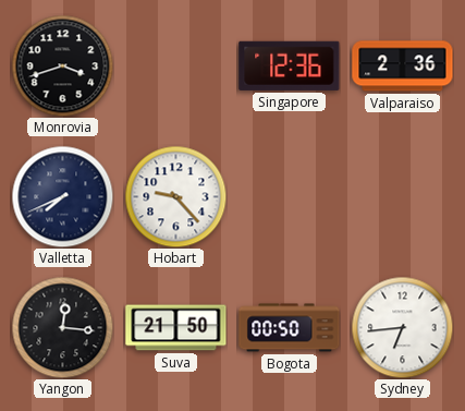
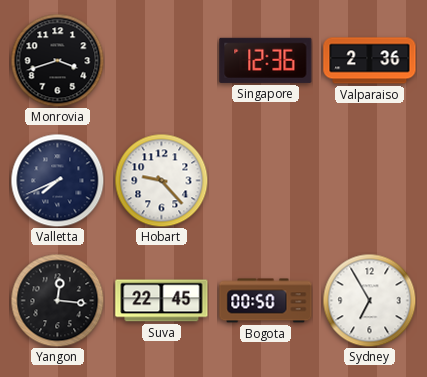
Suva: 21:50 -> 22:45 (162, 301)
Sydney: 6:44 -> 6:55 (369, 300)
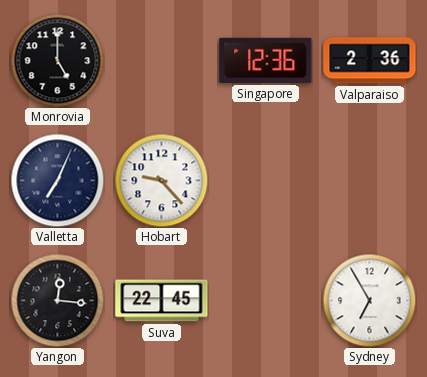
Monrovia: 3:42 -> 5:00 (57, 60)
Valletta: 7:41 -> 7:04 (57, 180)
Bogota: 00:50 -> none (266, 301)
